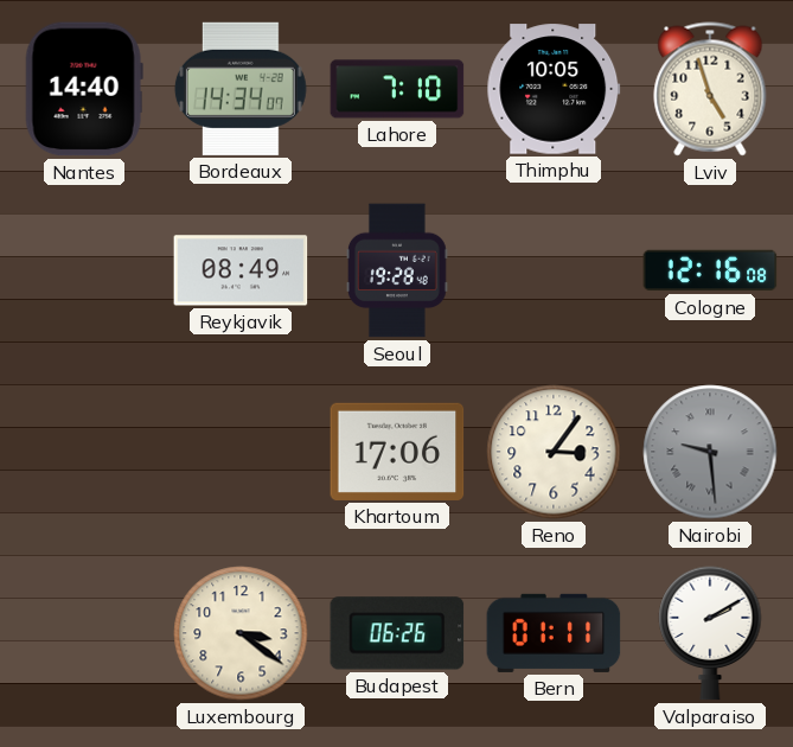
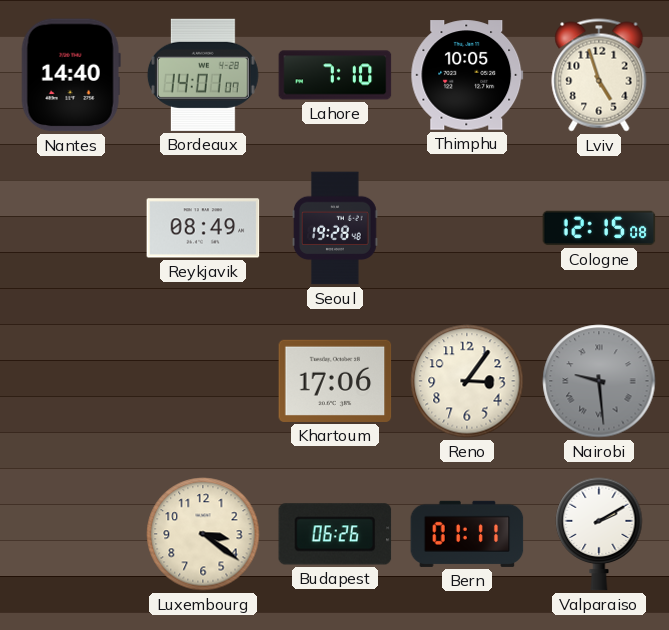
Bordeaux: 14:34 -> 14:01 (203, 75)
Cologne: 12:16 -> 12:15 (599, 228)
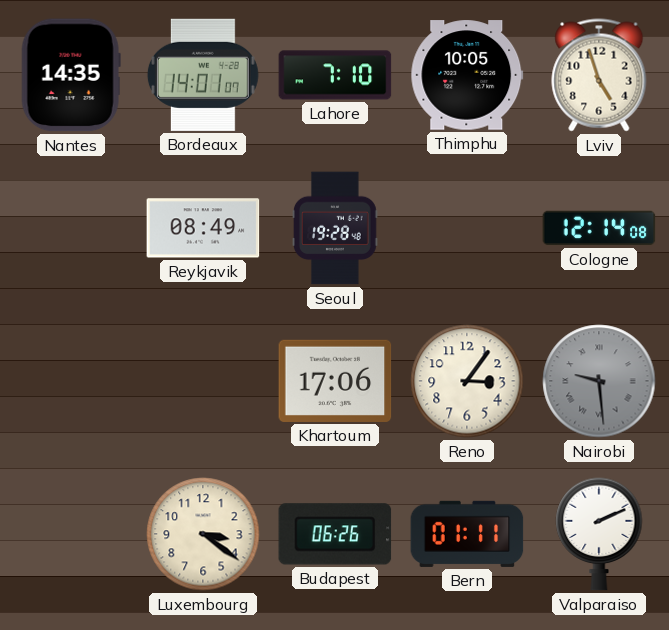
Nantes: 14:40 -> 14:35 (71, 75)
Cologne: 12:15 -> 12:14 (599, 228)
Valparaiso: 2:10 -> 2:11 (599, 534)
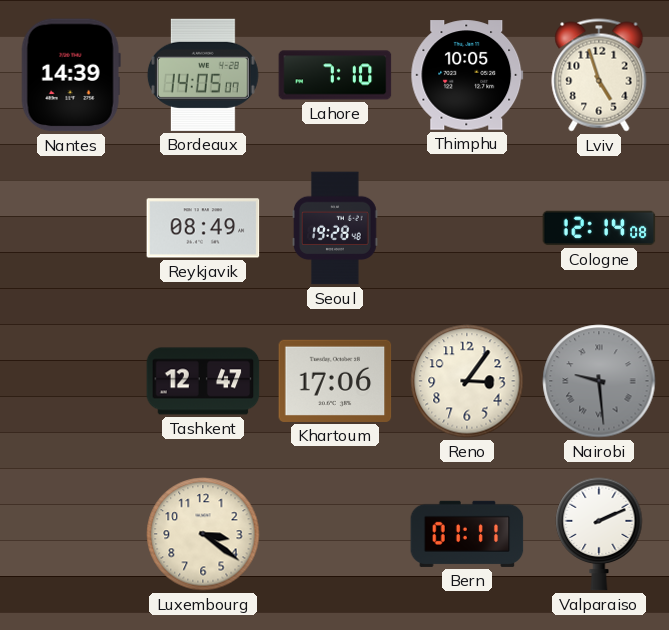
Nantes: 14:35 -> 14:39 (71, 75)
Bordeaux: 14:01 -> 14:05 (203, 75)
Tashkent: none -> 12:47 (203, 381)
Budapest: 06:26 -> none (335, 534)
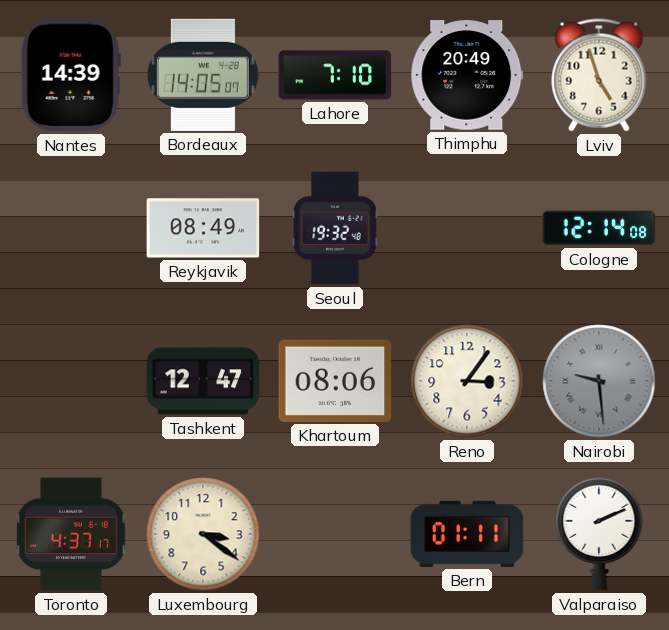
Thimphu: 10:05 -> 20:49 (467, 75)
Seoul: 19:28 -> 19:32 (336, 228)
Khartoum: 17:06 -> 08:06 (335, 381)
Toronto: none -> 4:37 (72, 534)
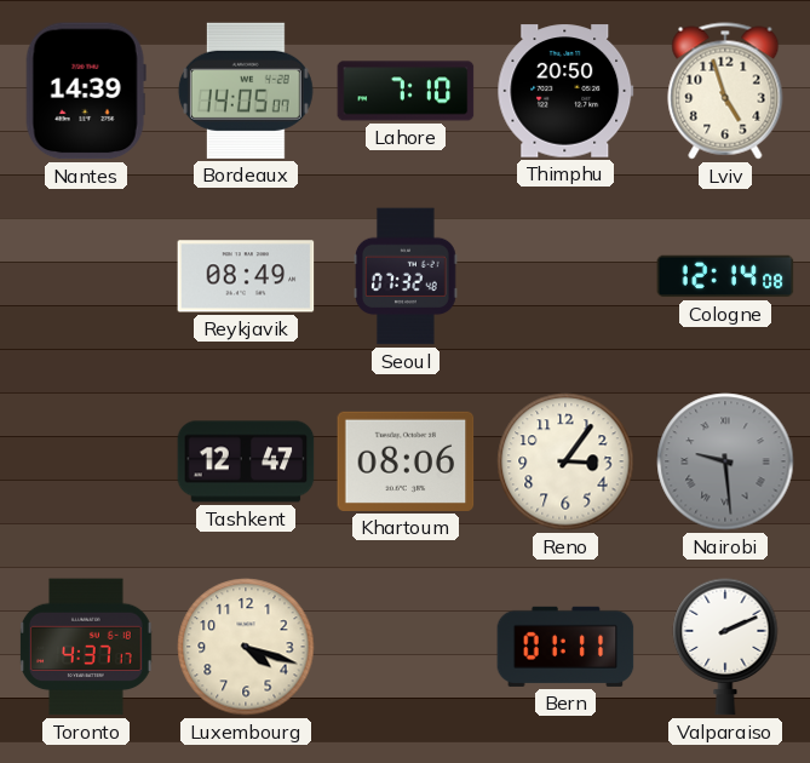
Thimphu: 20:49 -> 20:50 (565, 91)
Seoul: 19:32 -> 07:32 (407, 276)
Luxembourg: 3:21 -> 4:18 (246, 647)
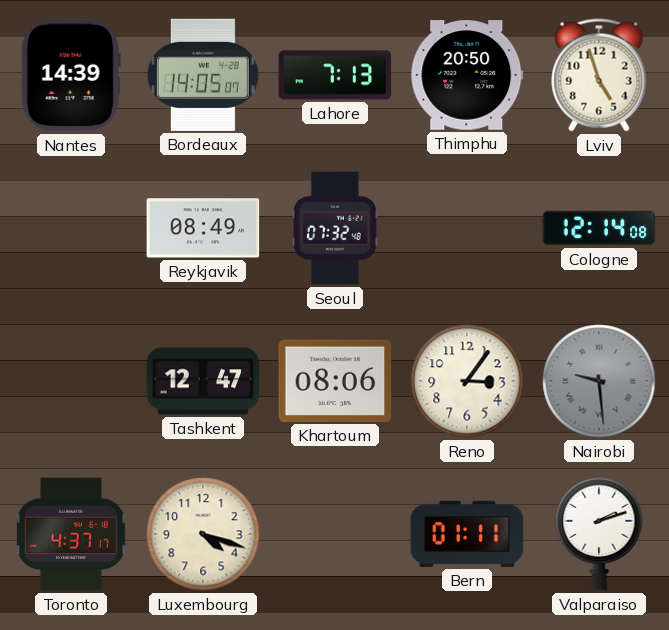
Lahore: 7:10 -> 7:13 (335, 75)
Valparaiso: 2:11 -> 2:12 (599, 534)
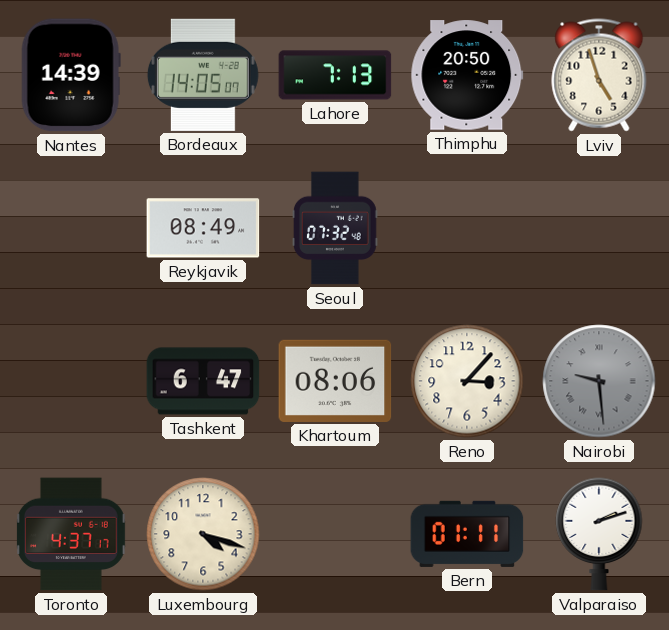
Cologne: 12:14 -> none (599, 228)
Tashkent: 12:47 -> 6:47 (203, 381)
Reno: 3:06 -> 3:07 (467, 381)
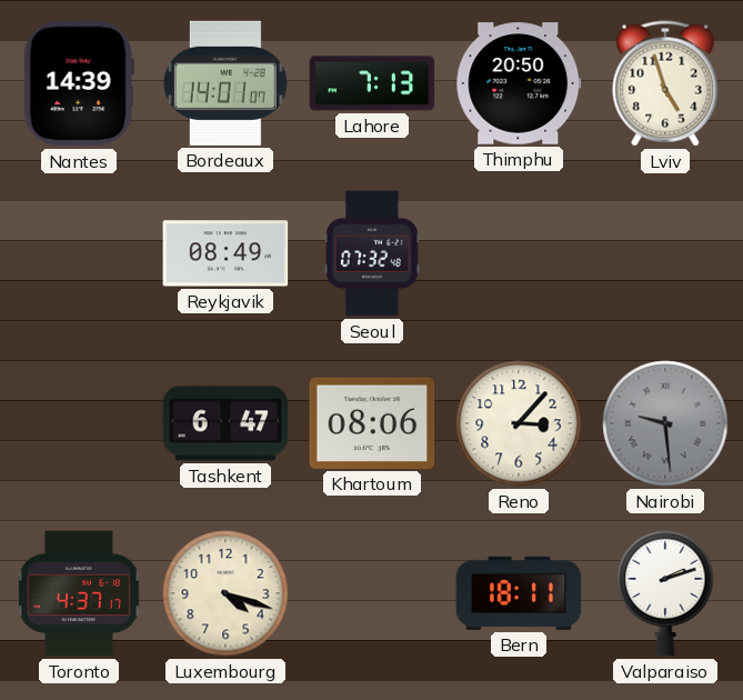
Bordeaux: 14:05 -> 14:01 (225, 83)
Bern: 01:11 -> 18:11 (519, 593)
